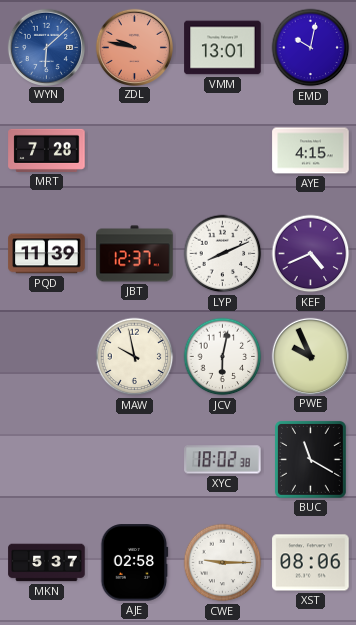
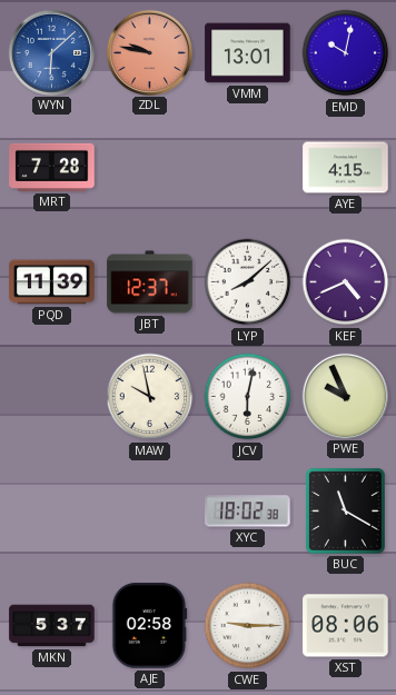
LYP: 8:11 -> 8:08 (248, 282)
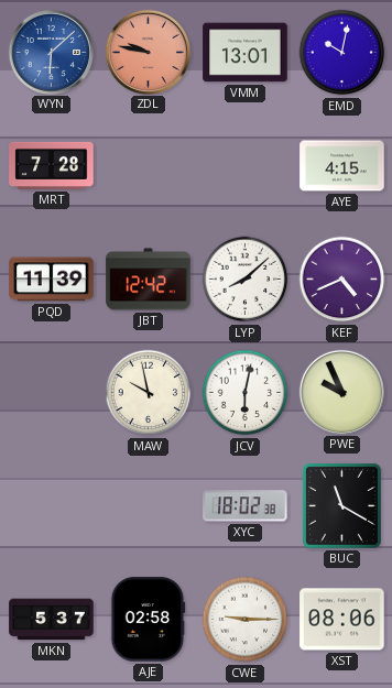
JBT: 12:37 -> 12:42 (149, 280)
